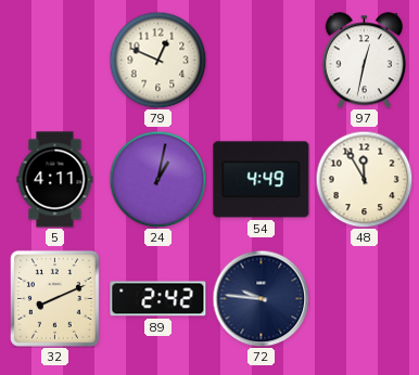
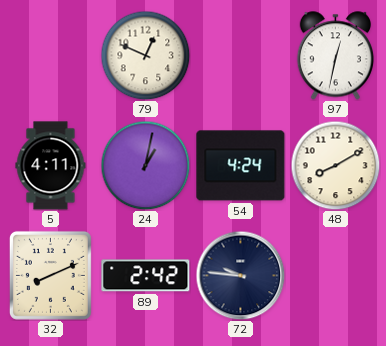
54: 4:49 -> 4:24 (241, 166)
48: 11:55 -> 8:10 (335, 165)
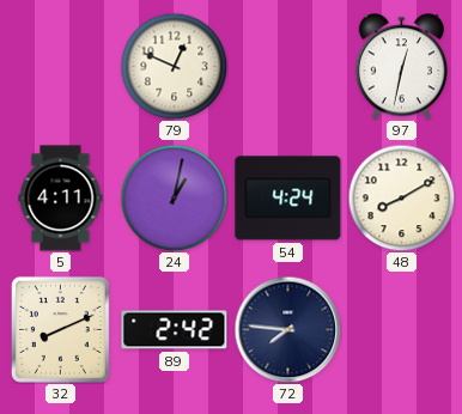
72: 9:46 -> 7:46 (287, 329)
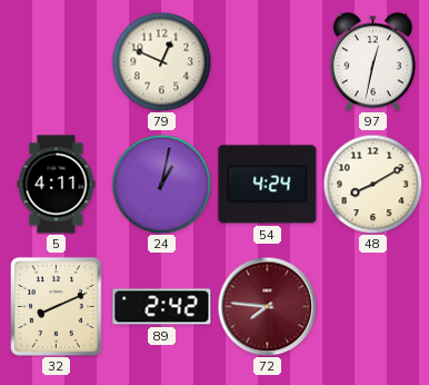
72 dial: navy -> burgundy (267, 306)
